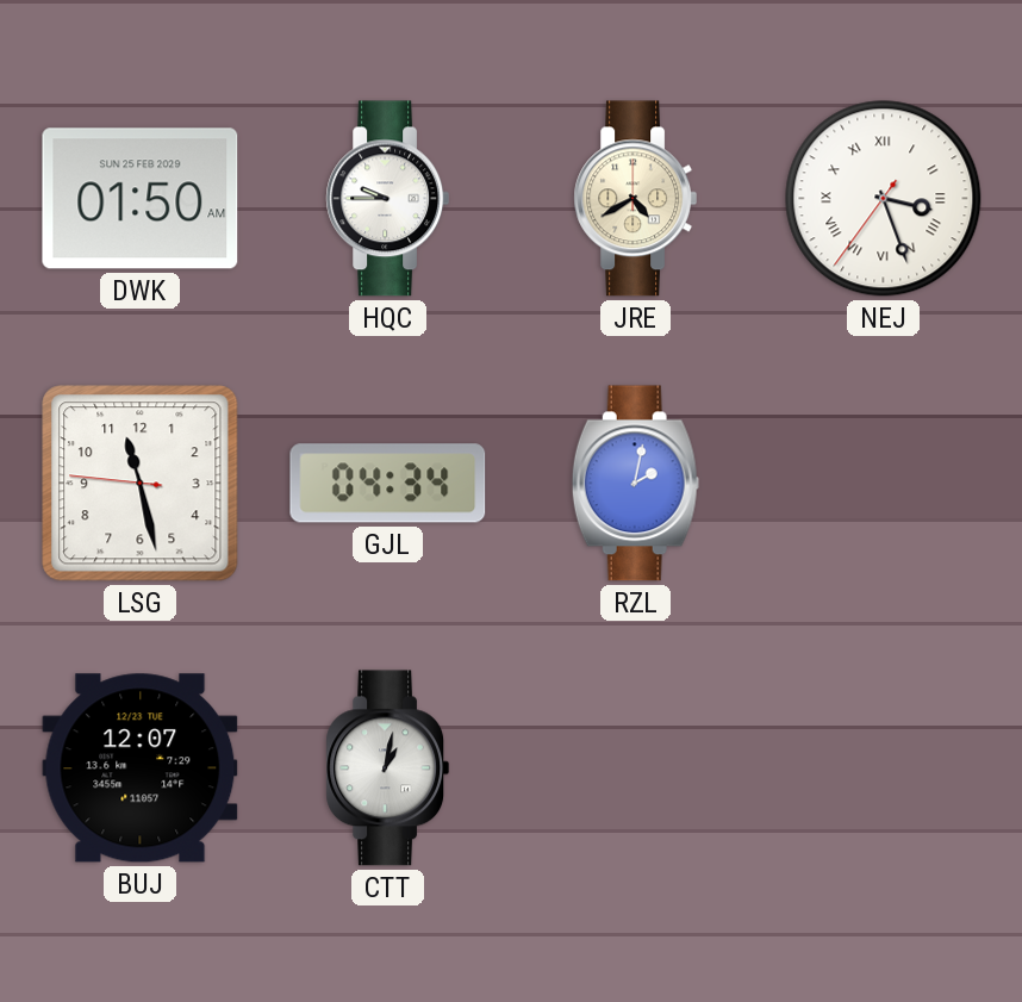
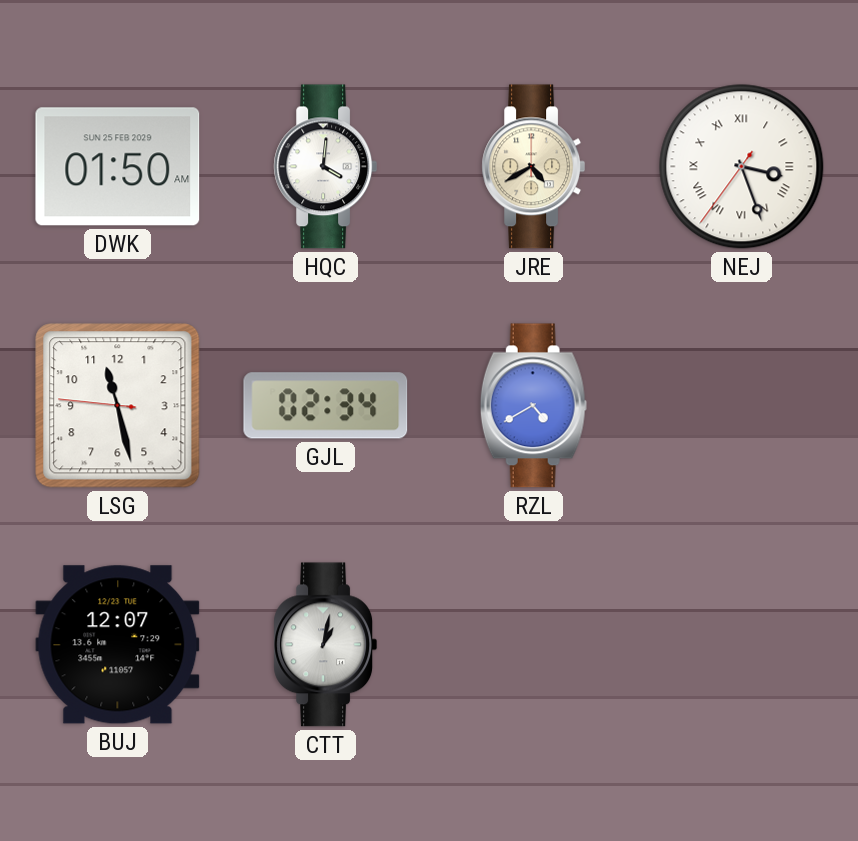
HQC: 9:45 -> 4:01 (326, 167)
GJL: 04:34 -> 02:34 (326, 406)
RZL: 2:02 -> 4:40 (533, 406)
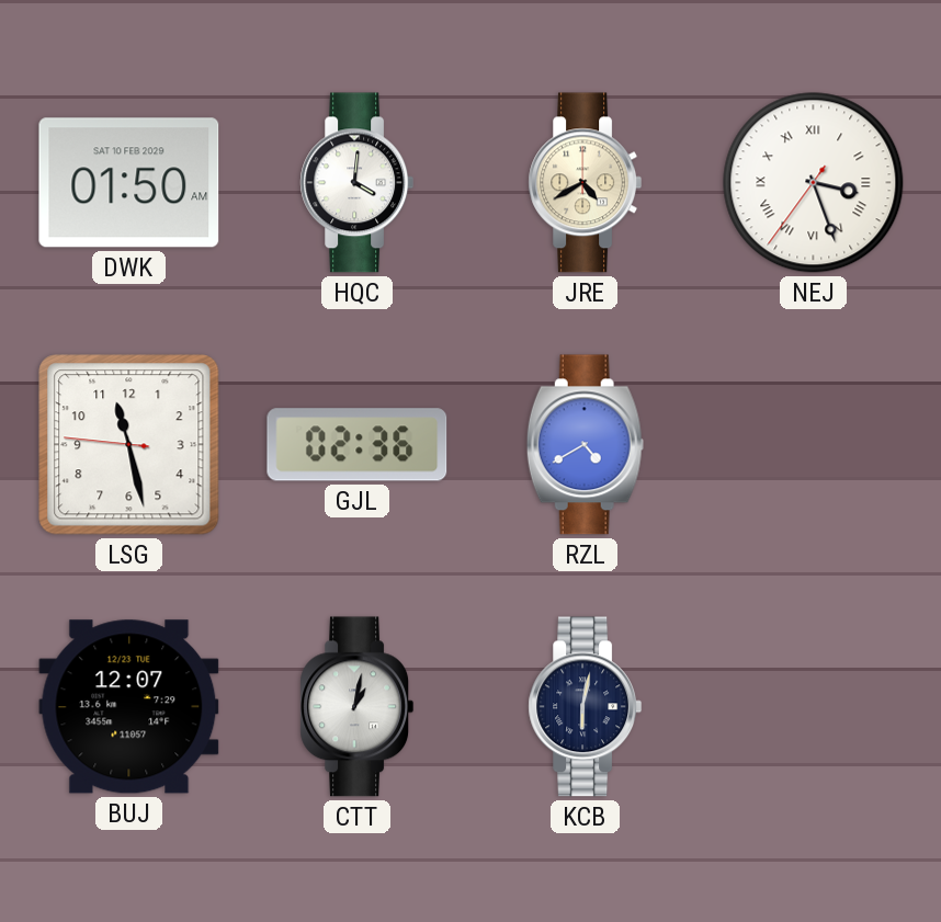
DWK date: SUN 25 FEB 2029 -> SAT 10 FEB 2029 (129, 183)
GJL: 02:34 -> 02:36 (358, 445)
KCB: none -> 6:02 (586, 707)
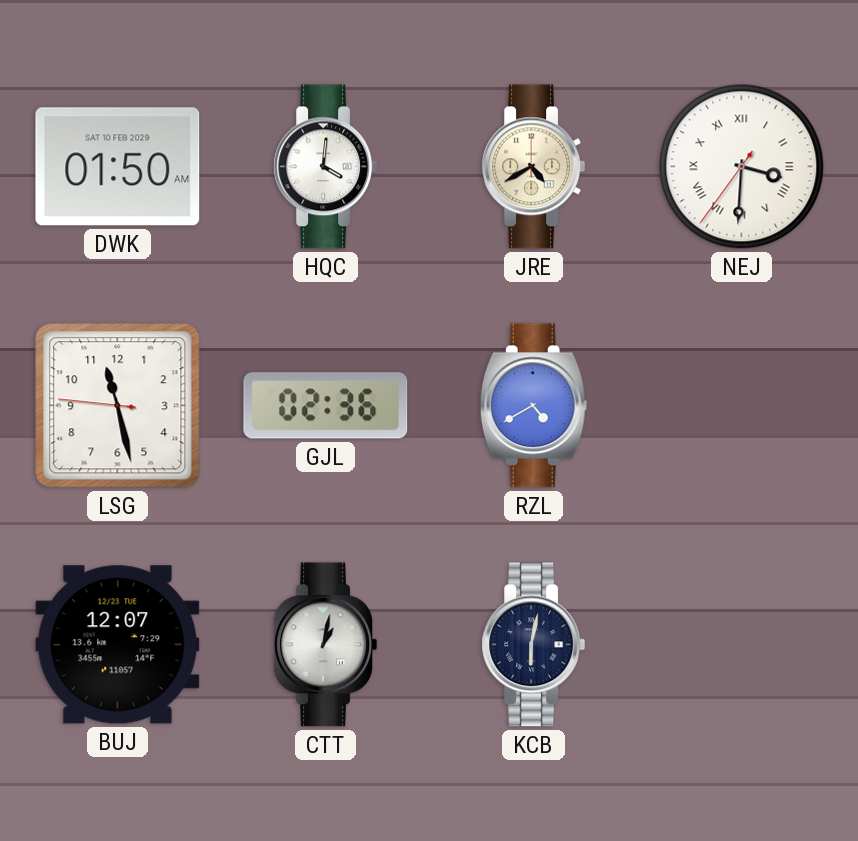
NEJ: 3:26 -> 3:30 (742, 167)
